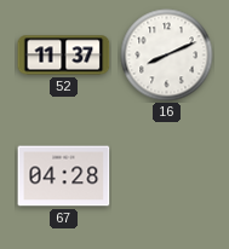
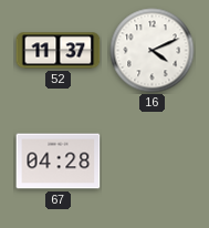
16: 8:11 -> 4:11 (153, 51)
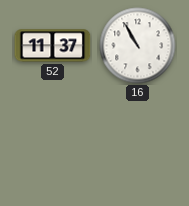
16: 4:11 -> 10:55 (138, 46)
67: 04:28 -> none (59, 162)
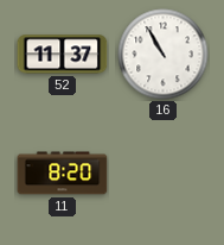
11: none -> 8:20 (63, 174)
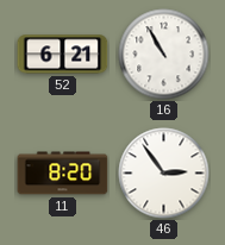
52: 11:37 -> 6:21 (63, 55)
46: none -> 2:54 (164, 174)
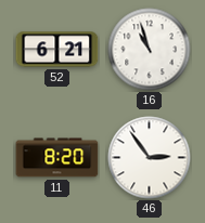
16: 10:55 -> 10:57 (150, 50)
